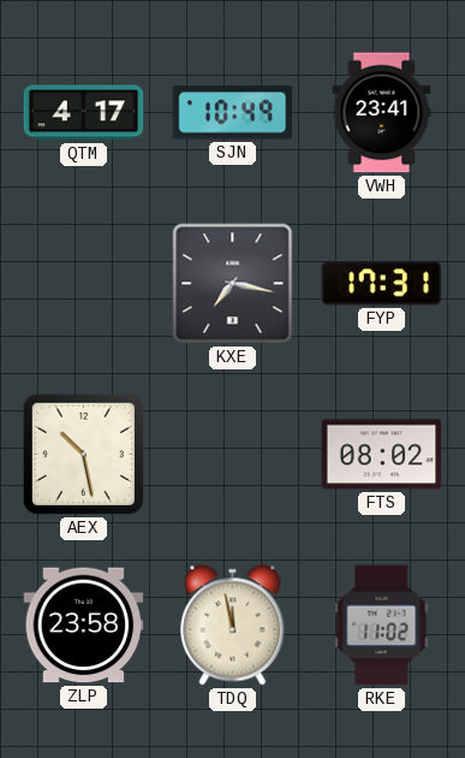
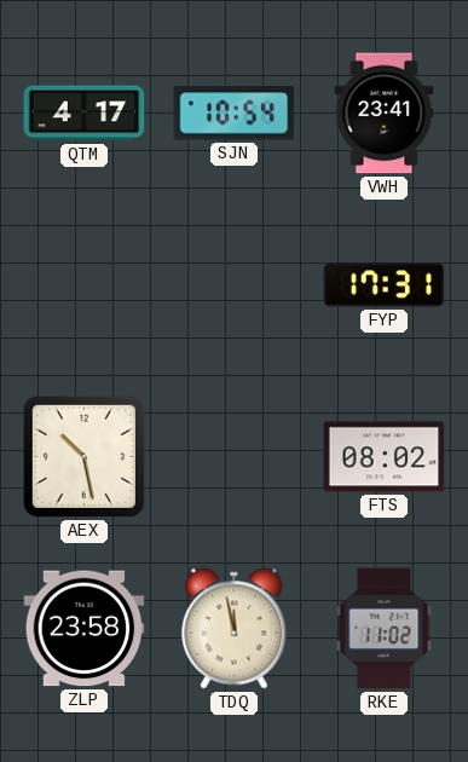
SJN: 10:49 -> 10:54 (235, 114)
KXE: 7:17 -> none (233, 284)
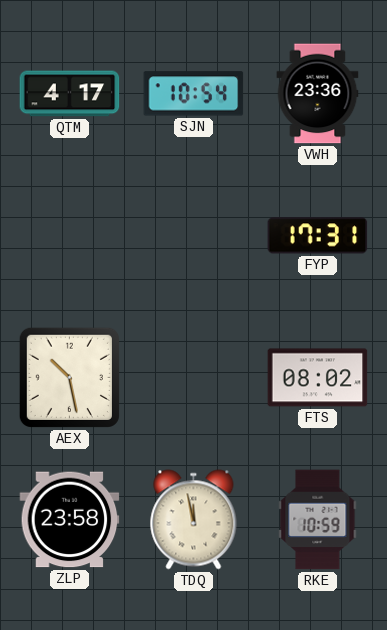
VWH: 23:41 -> 23:36 (318, 94)
RKE: 11:02 -> 10:59 (318, 520)
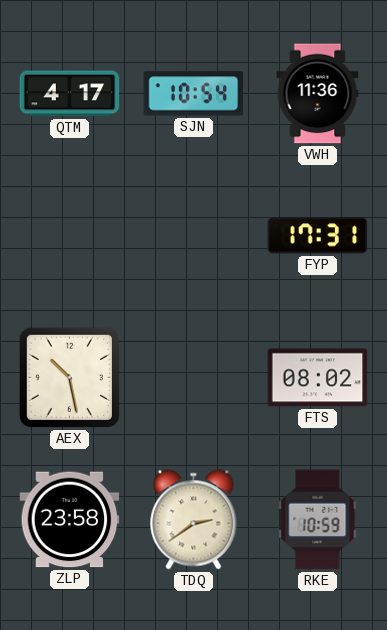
VWH: 23:36 -> 11:36 (318, 94)
TDQ: 11:58 -> 2:39 (194, 520)
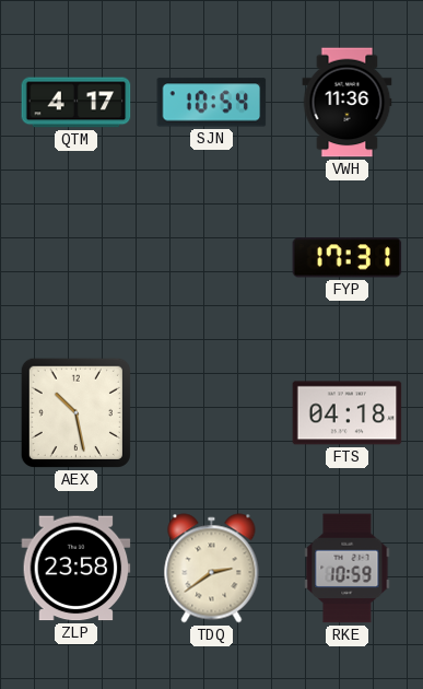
FTS: 08:02 -> 04:18 (348, 413)
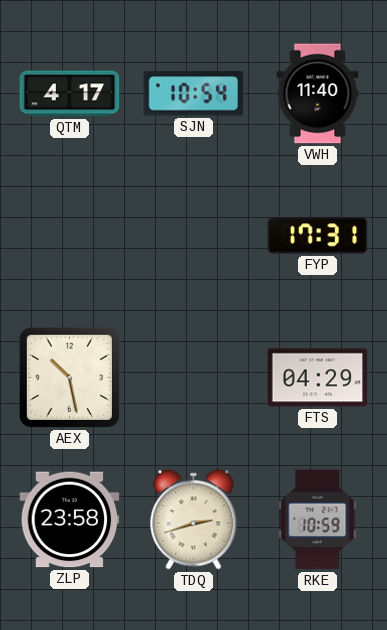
VWH: 11:36 -> 11:40 (318, 94)
FTS: 04:18 -> 04:29 (318, 378)
TDQ: 2:39 -> 2:42 (194, 520)
